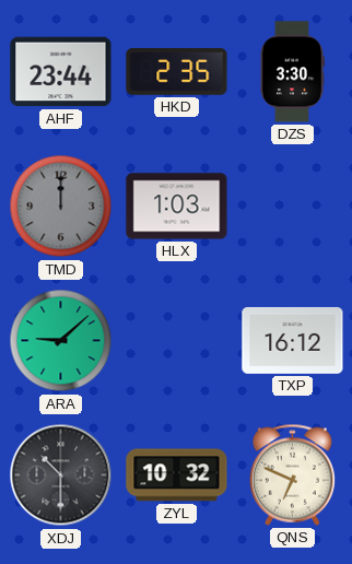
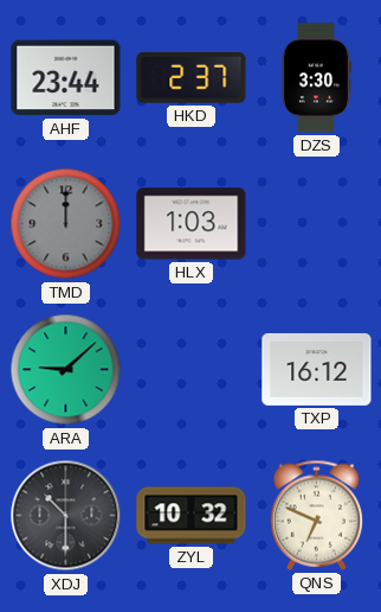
HKD: 2:35 -> 2:37 (192, 78)
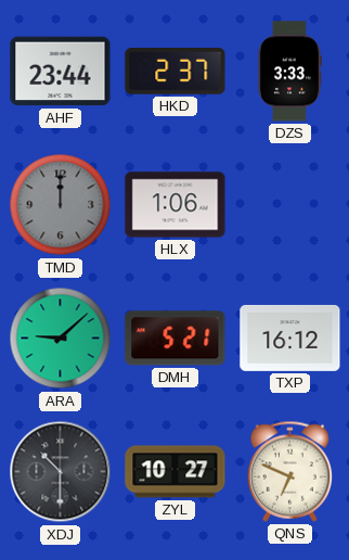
DZS: 3:30 -> 3:33 (289, 72)
HLX: 1:03 -> 1:06 (176, 205)
DMH: none -> 5:21 (176, 339)
ZYL: 10:32 -> 10:27 (176, 472)
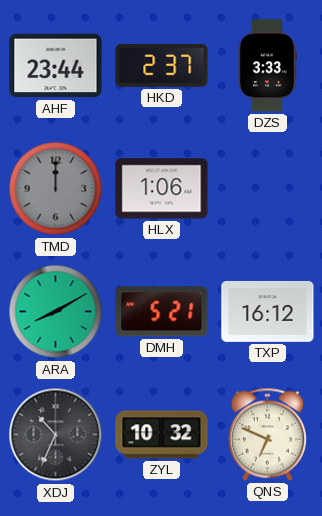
ARA: 9:08 -> 8:10 (56, 312)
XDJ: 10:30 -> 10:34 (56, 435)
ZYL: 10:27 -> 10:32 (162, 435)
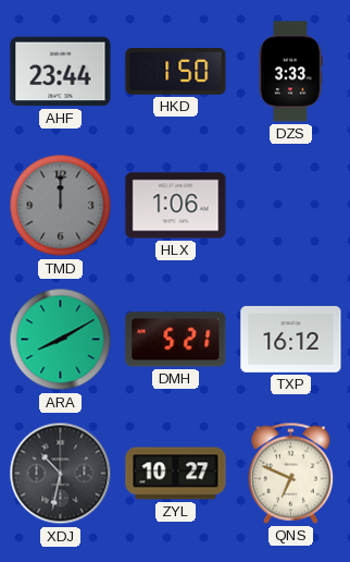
HKD: 2:37 -> 1:50 (176, 72)
XDJ: 10:34 -> 10:32 (61, 474)
ZYL: 10:32 -> 10:27 (176, 474)
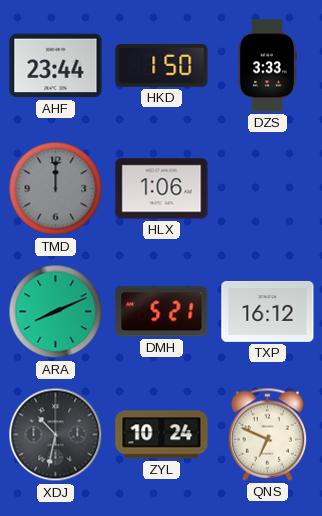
ARA: 8:10 -> 8:11 (56, 312)
ZYL: 10:27 -> 10:24 (162, 435)
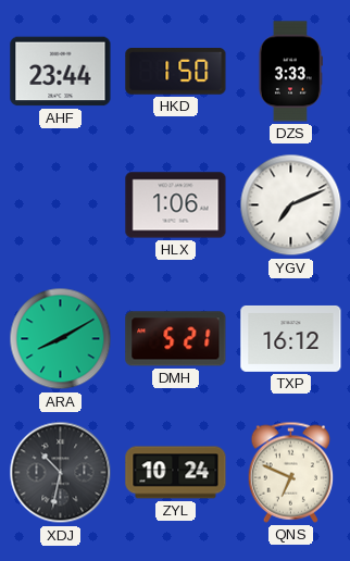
TMD: 12:00 -> none (56, 189)
YGV: none -> 7:11 (291, 205)
ARA: 8:11 -> 8:10 (61, 339)
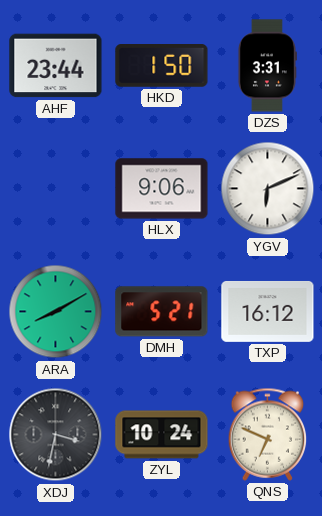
DZS: 3:33 -> 3:31 (267, 66)
HLX: 1:06 -> 9:06 (162, 189)
YGV: 7:11 -> 6:11 (268, 189)
XDJ: 10:32 -> 3:32 (56, 435)
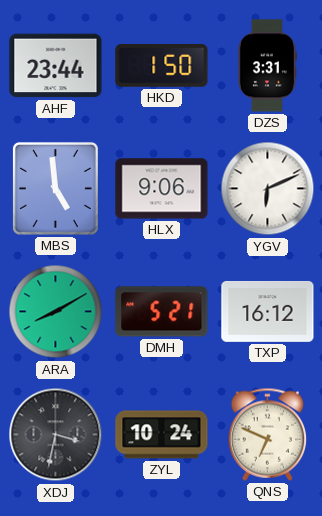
MBS: none -> 4:59 (55, 188)
